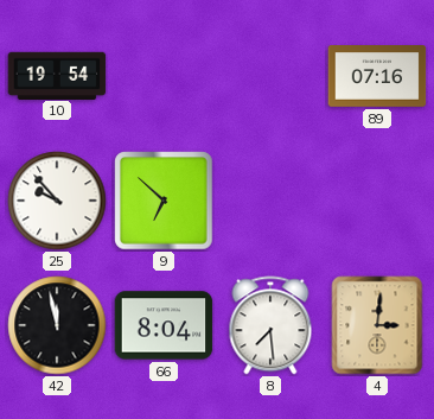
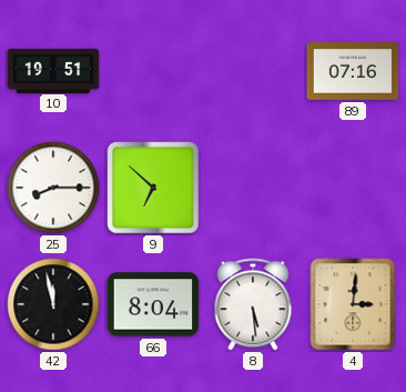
10: 19:54 -> 19:51 (53, 70)
25: 9:53 -> 8:15 (53, 188)
8: 7:29 -> 5:29 (253, 304)
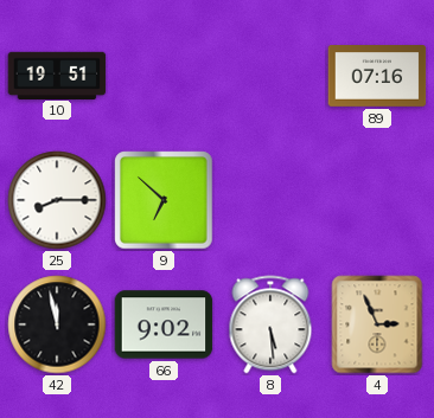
66: 8:04 -> 9:02 (164, 324)
4: 3:01 -> 2:56 (377, 324)
